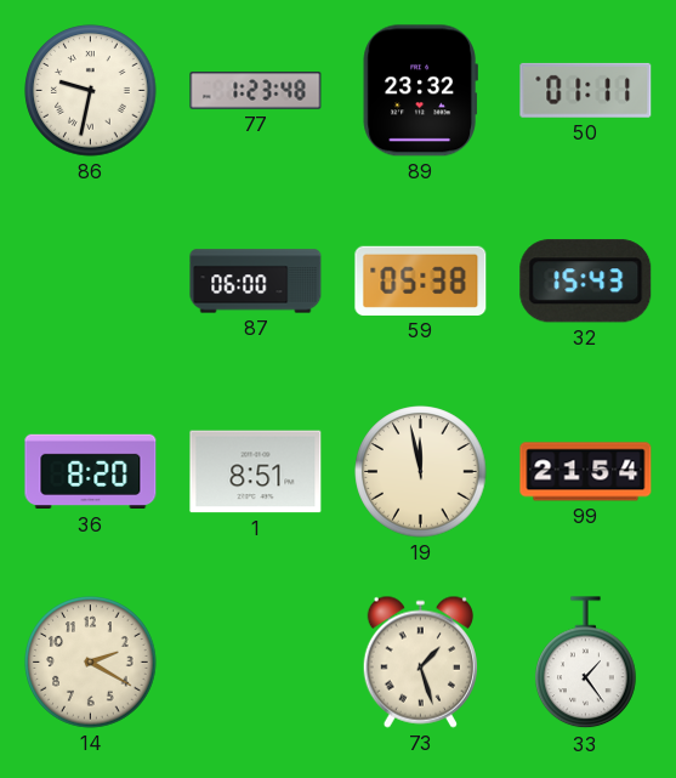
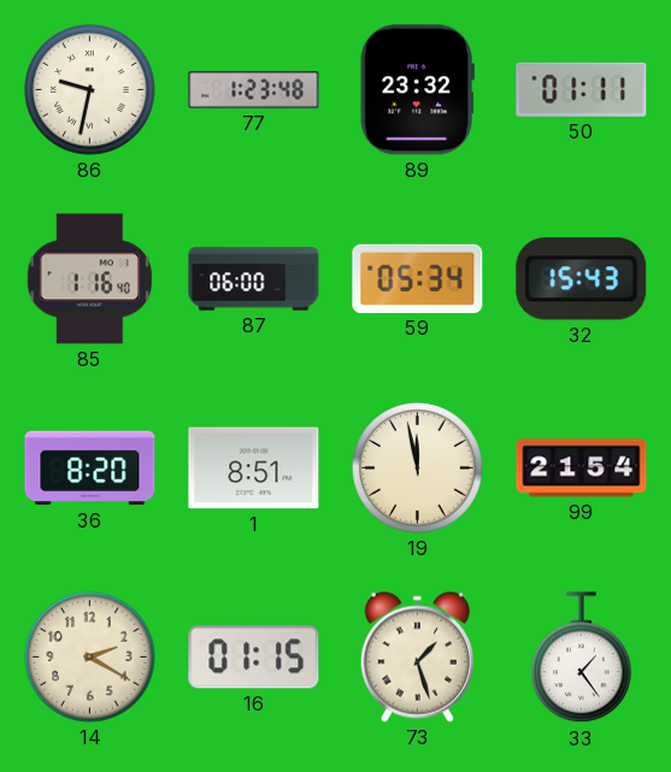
85: none -> 1:16 (90, 279)
59: 05:38 -> 05:34 (418, 278)
16: none -> 01:15 (254, 658)
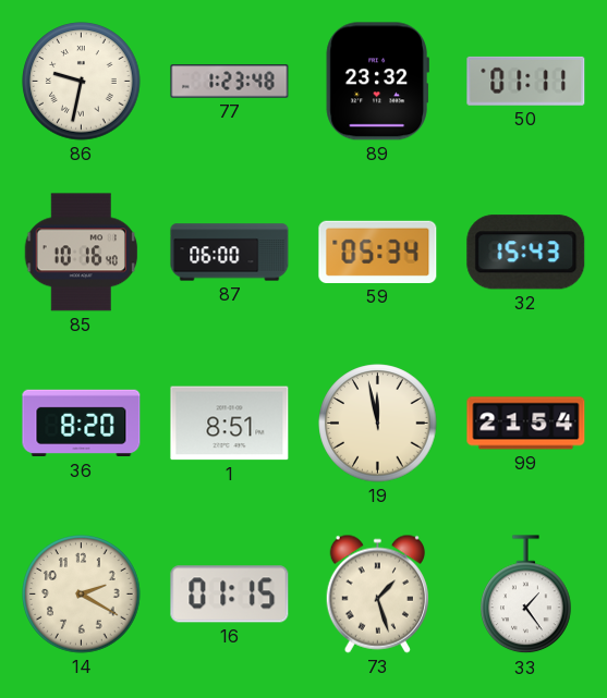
85: 1:16 -> 10:16 (82, 253)
